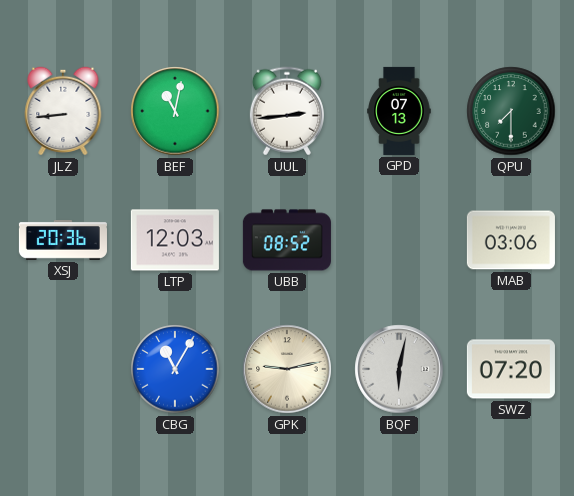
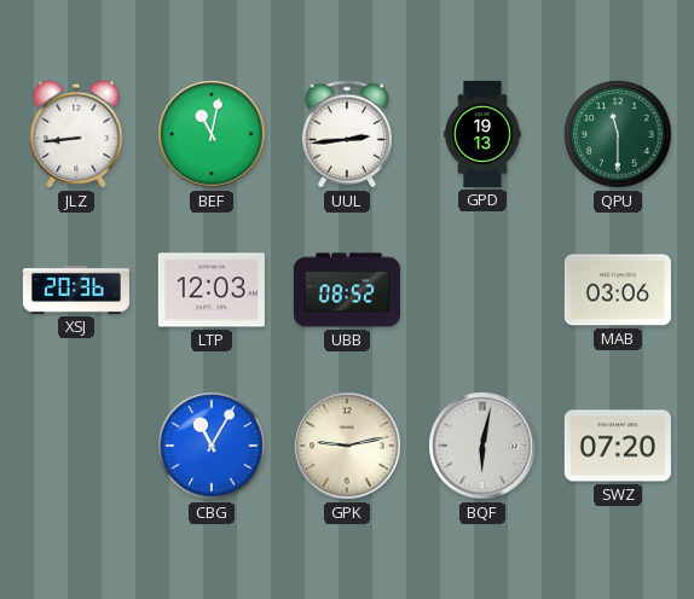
GPD: 07:13 -> 19:13 (482, 134)
QPU: 7:30 -> 11:30 (618, 134)
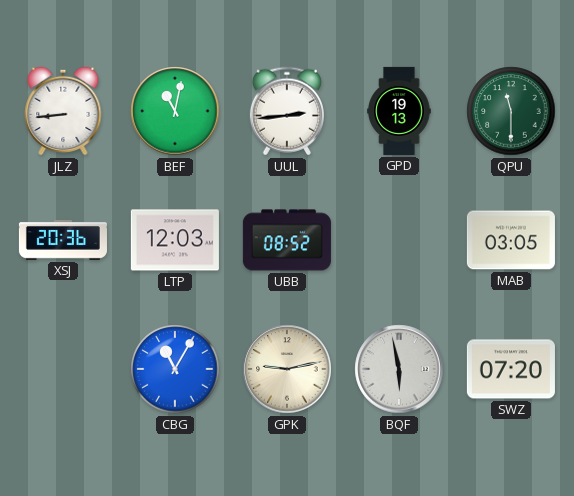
MAB: 03:06 -> 03:05 (511, 240)
BQF: 6:02 -> 5:58 (399, 369)
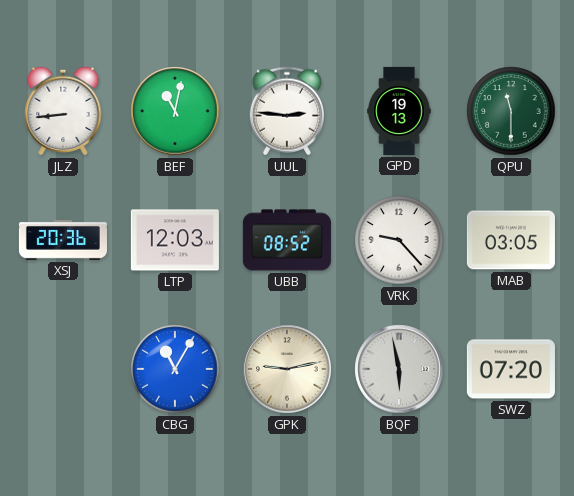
UUL: 2:44 -> 2:46 (287, 111)
VRK: none -> 9:23 (399, 240)
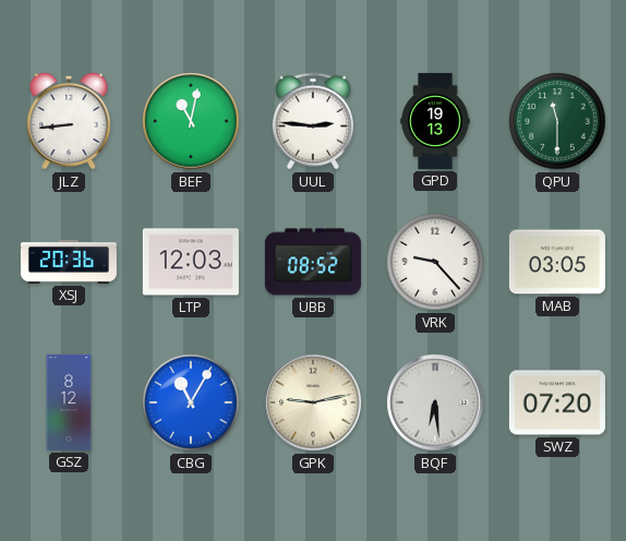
GSZ: none -> 8:12 (69, 402)
BQF: 5:58 -> 6:29 (435, 402)
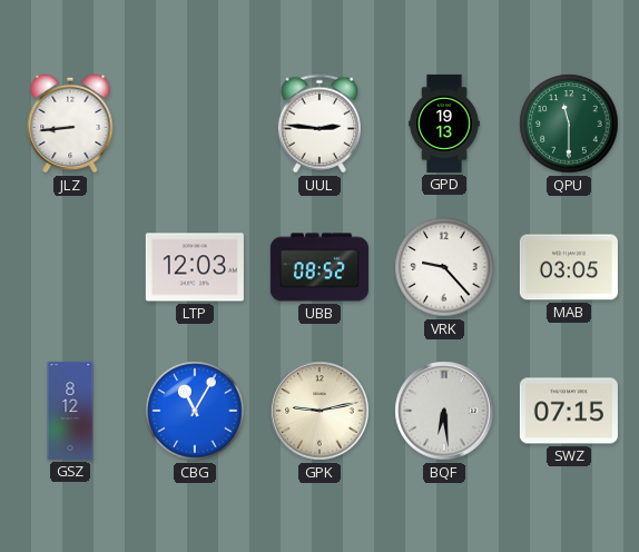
BEF: 11:02 -> none (191, 121)
XSJ: 20:36 -> none (69, 263)
SWZ: 07:20 -> 07:15 (569, 411)
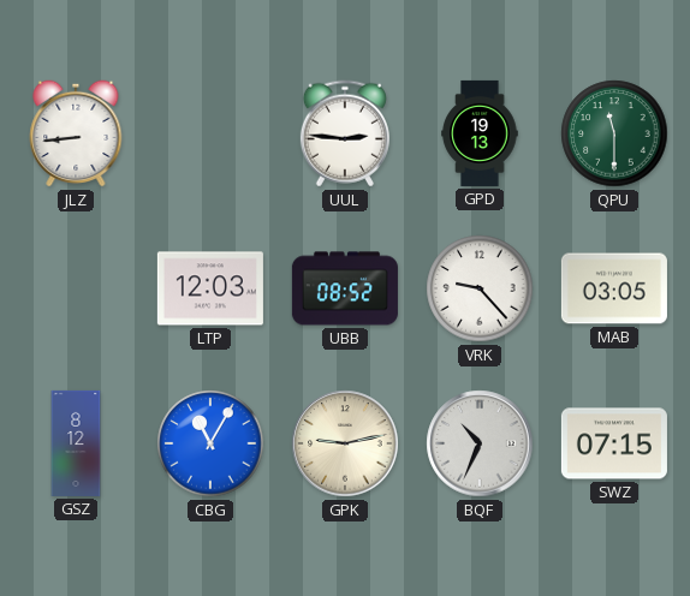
BQF: 6:29 -> 10:34 (480, 443)
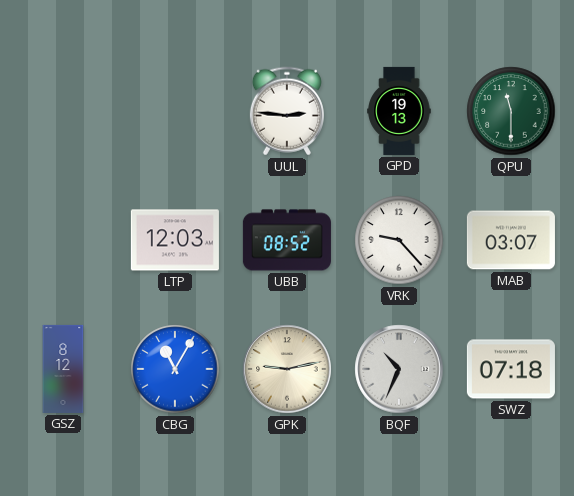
JLZ: 8:44 -> none (76, 133)
MAB: 03:05 -> 03:07 (511, 240)
SWZ: 07:15 -> 07:18 (511, 369)
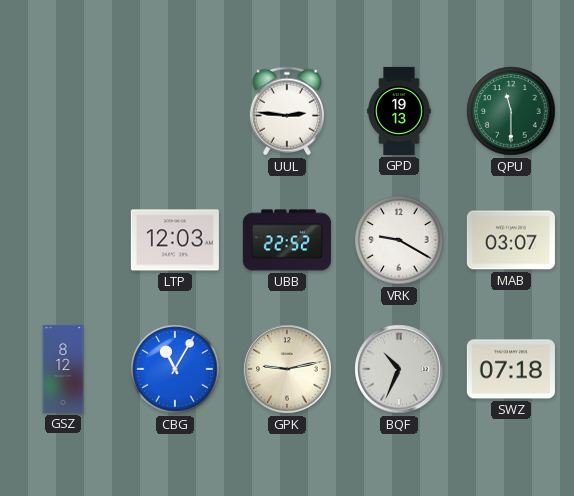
UBB: 08:52 -> 22:52 (287, 240)
VRK: 9:23 -> 9:20 (399, 240)
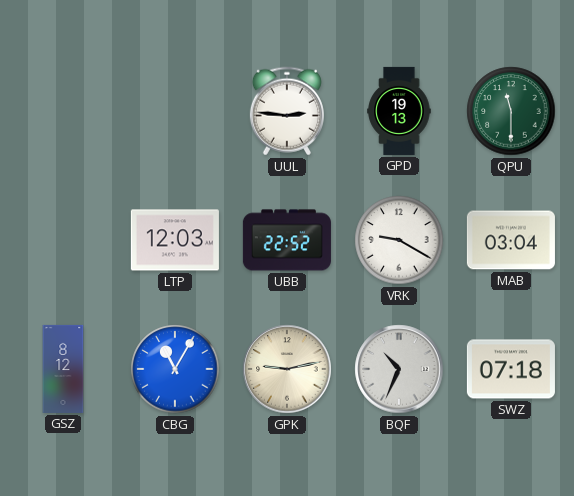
MAB: 03:07 -> 03:04 (511, 240)
